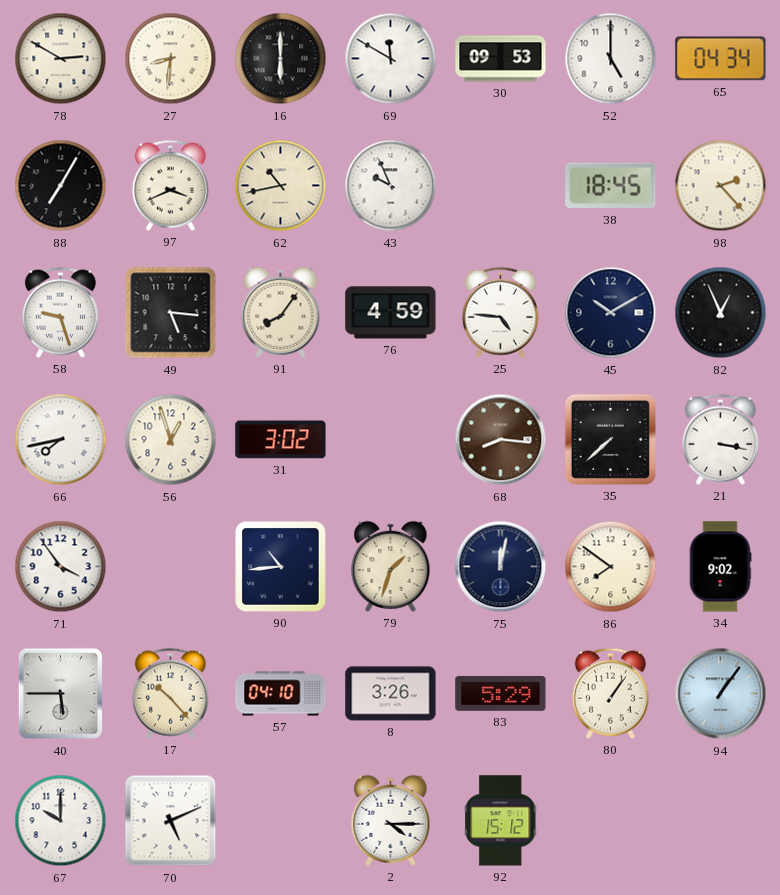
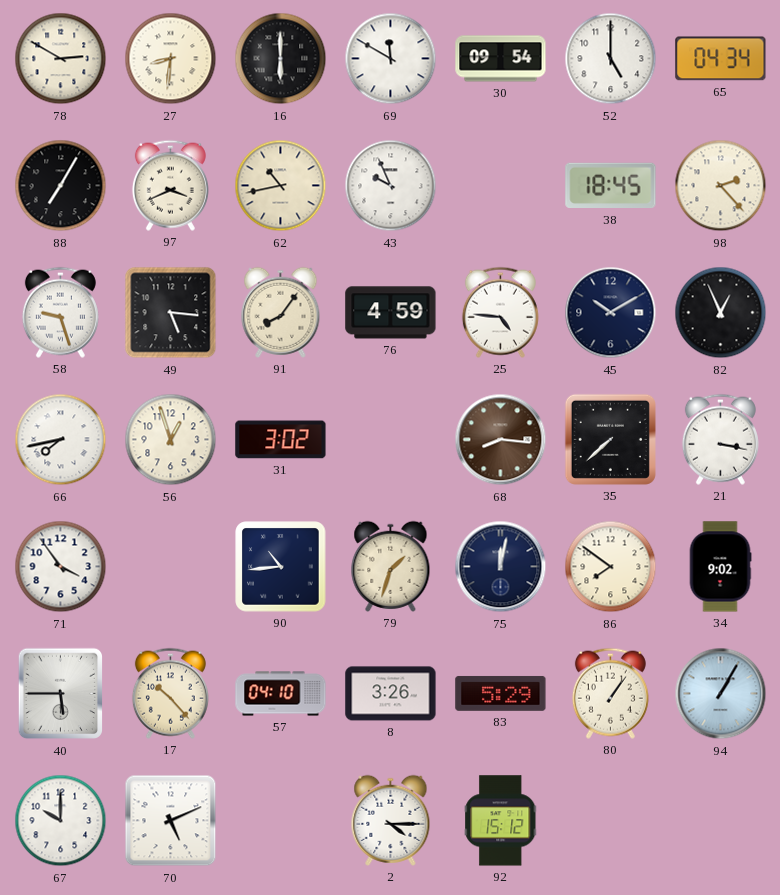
30: 09:53 -> 09:54 (501, 59)
94: 1:06 -> 1:05 (721, 694)
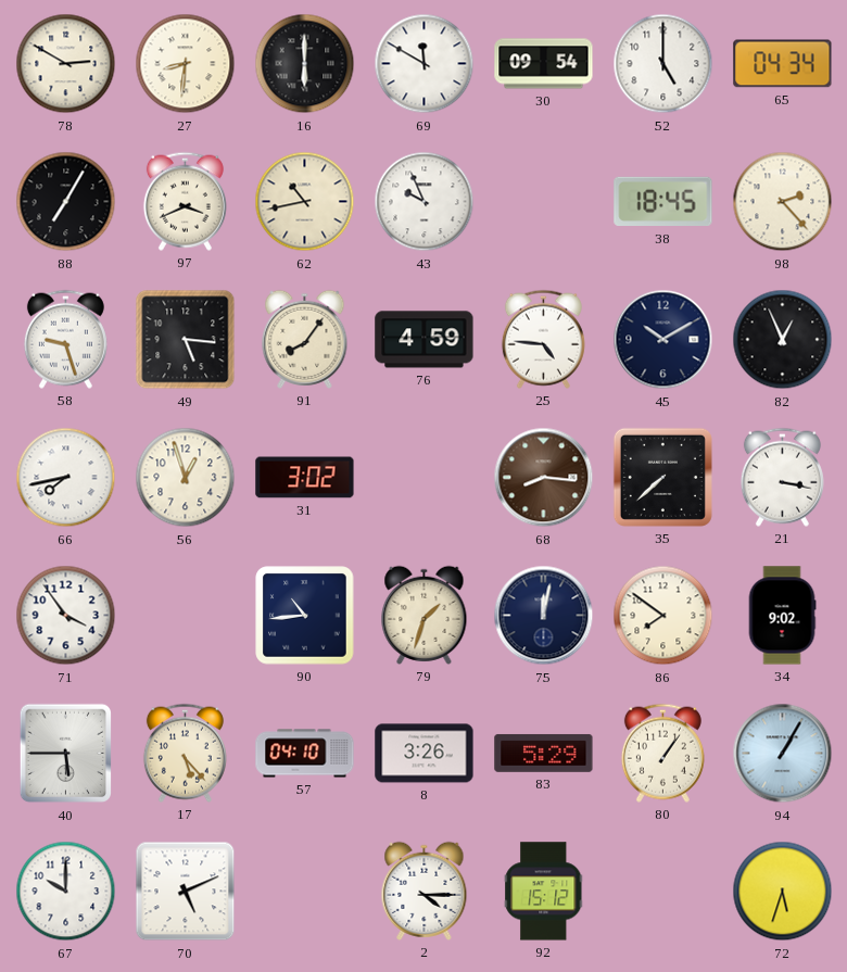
17: 10:23 -> 5:23 (185, 753)
72: none -> 5:33 (783, 892)
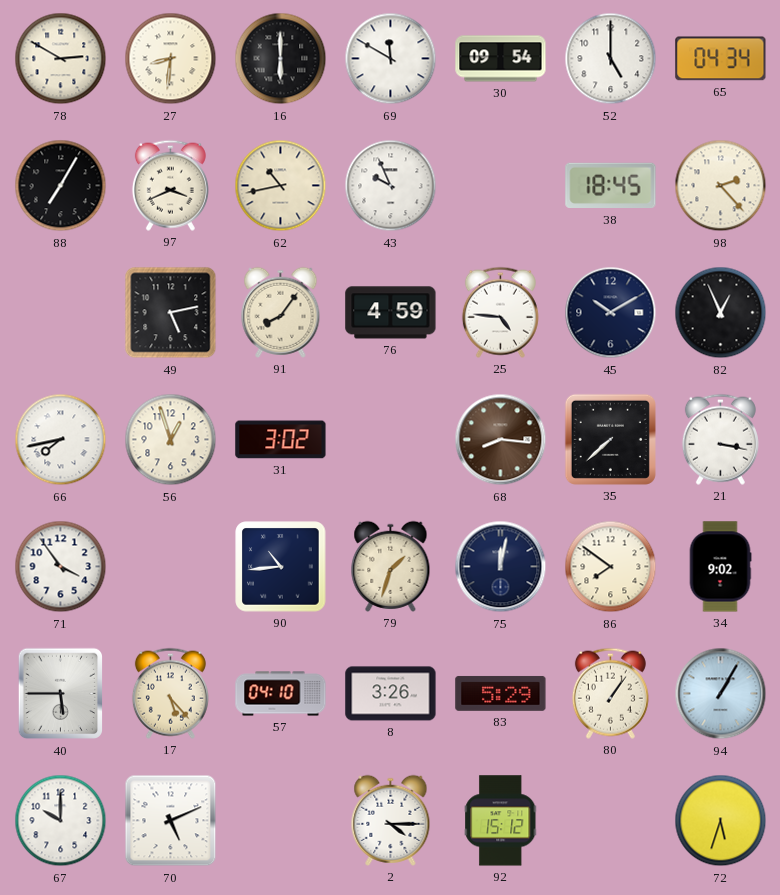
58: 9:27 -> none (65, 339)
49: 5:16 -> 5:13 (171, 313)
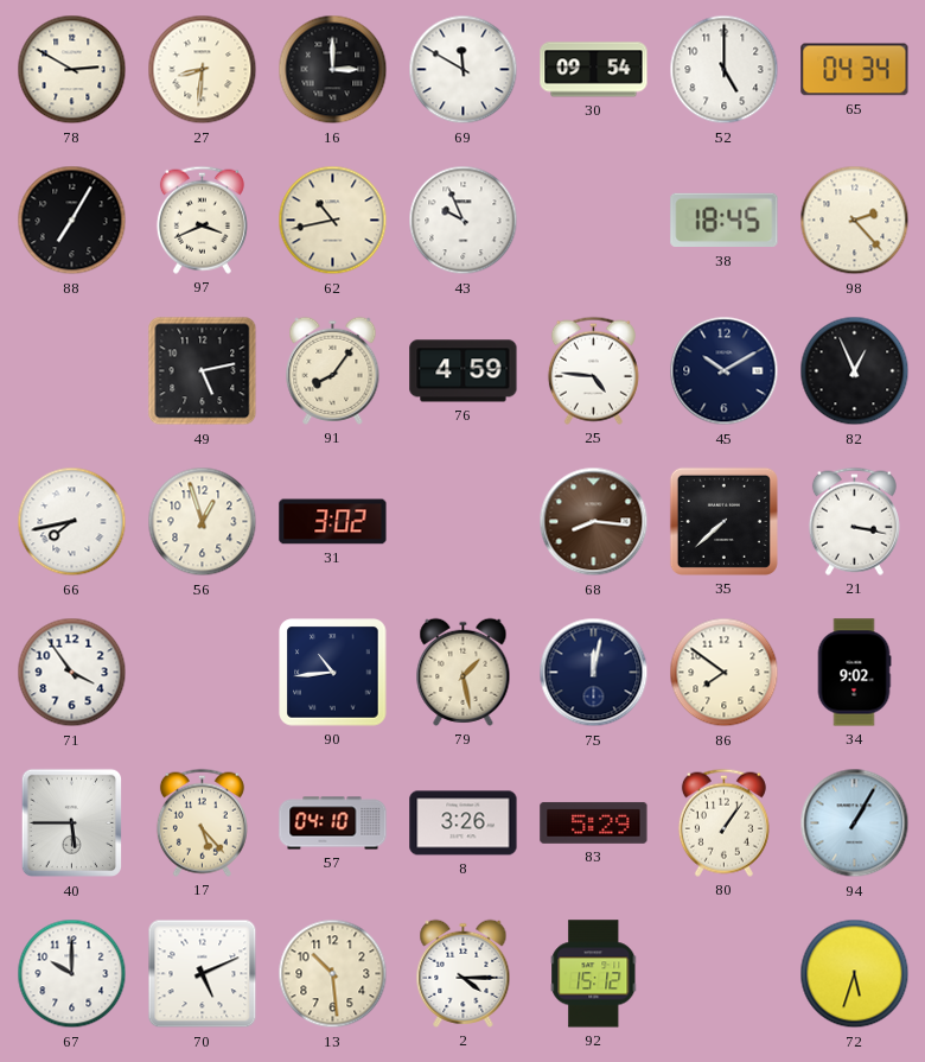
16: 6:00 -> 3:00 (333, 70)
79: 1:33 -> 1:28 (464, 672)
13: none -> 10:29 (333, 974)
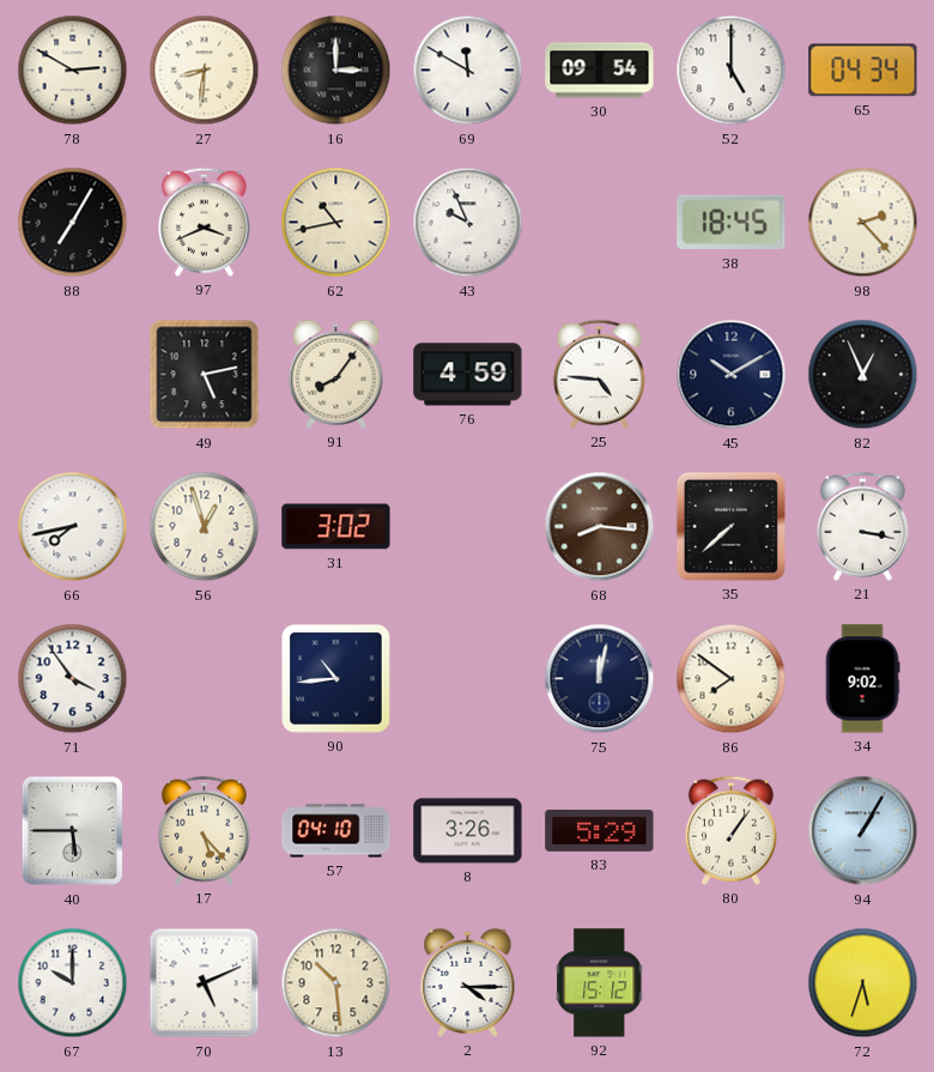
79: 1:28 -> none (464, 672)
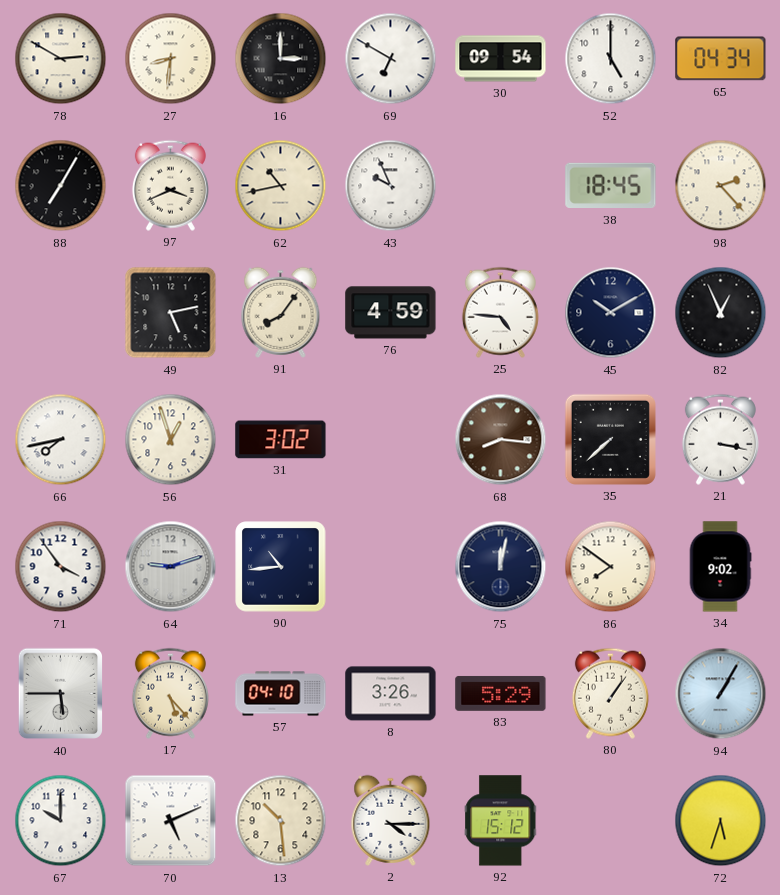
69: 11:50 -> 6:50 (391, 59)
64: none -> 9:12 (171, 567)
